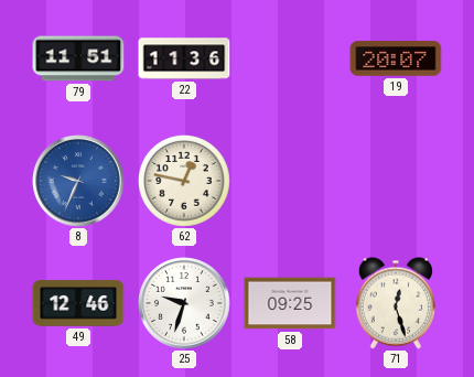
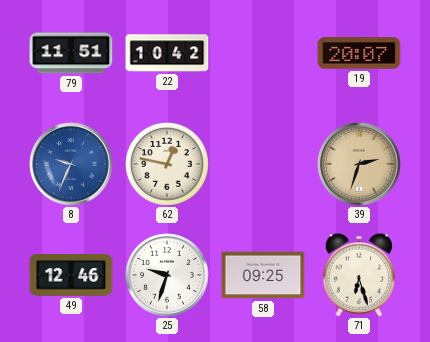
22: 11:36 -> 10:42 (167, 53)
39: none -> 2:33 (359, 164)
71: 12:27 -> 6:27 (358, 275)
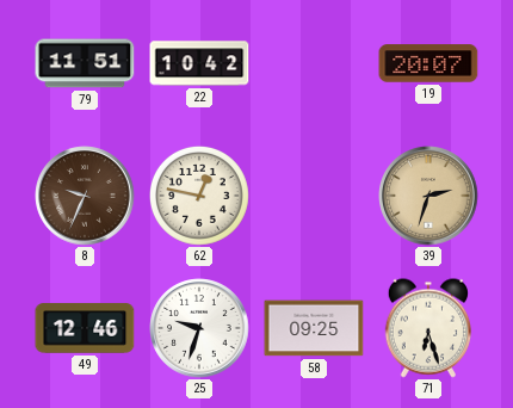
8 dial: blue -> brown (85, 196)
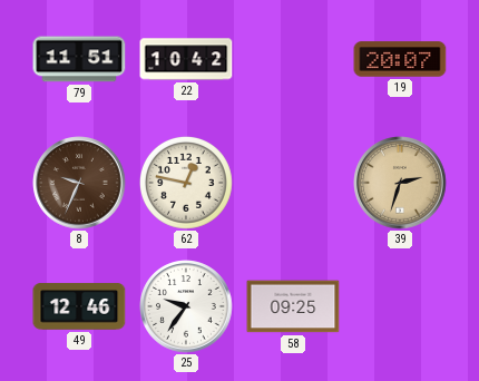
25: 9:33 -> 9:36 (186, 306)
71: 6:27 -> none (427, 328)
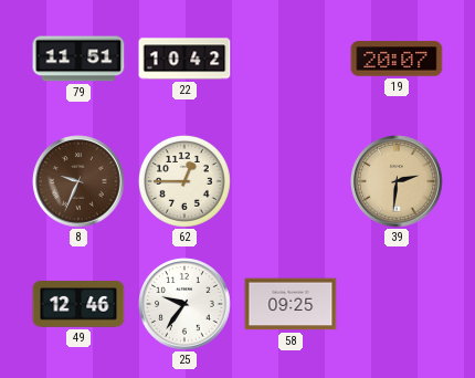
62: 12:47 -> 12:45 (184, 181)
39: 2:33 -> 2:31 (397, 181)
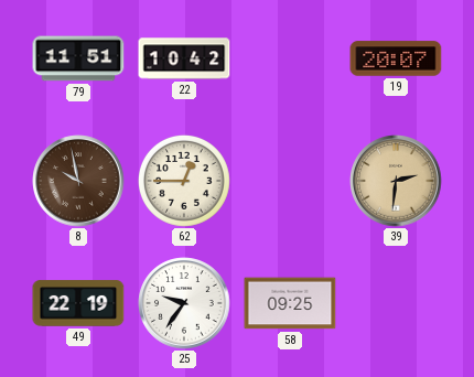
8: 9:34 -> 9:58 (78, 181)
49: 12:46 -> 22:19 (78, 303)
